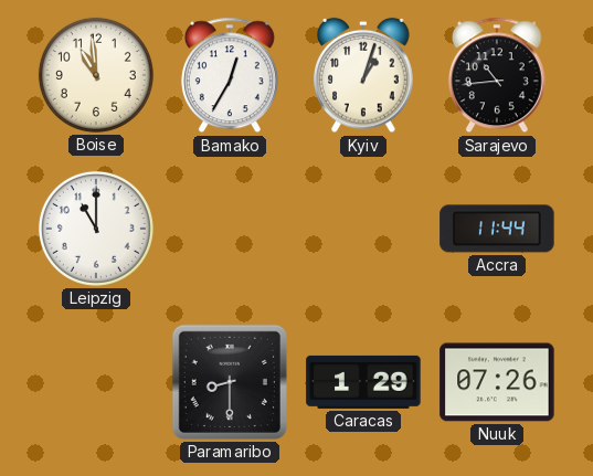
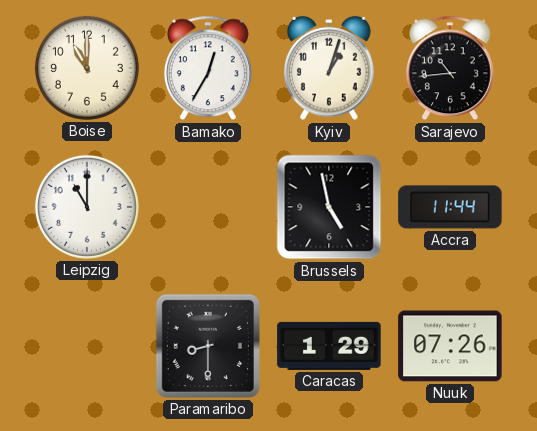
Boise: 10:59 -> 11:00 (87, 68)
Brussels: none -> 4:58 (329, 207)
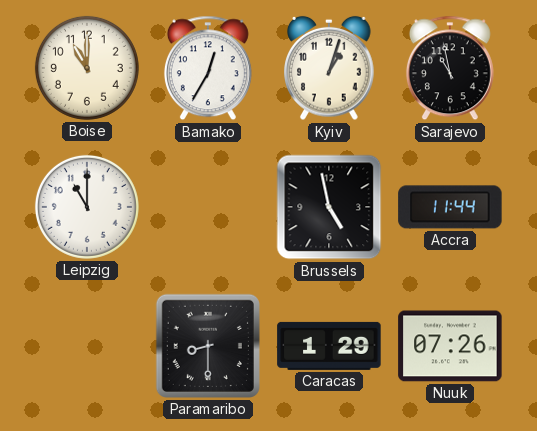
Sarajevo: 10:44 -> 10:58 (450, 68)
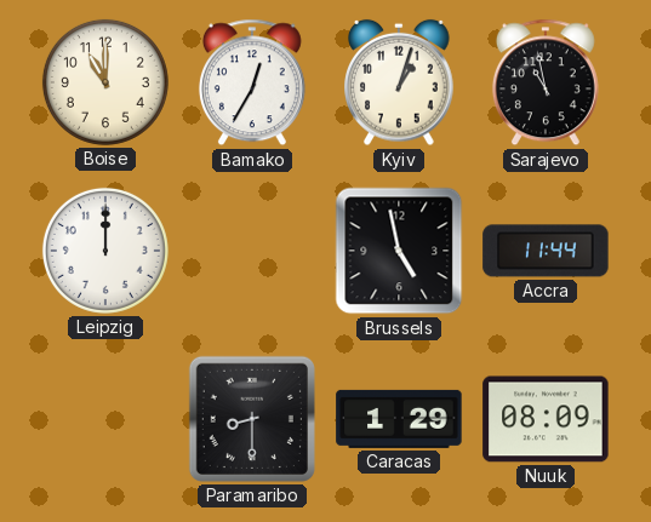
Leipzig: 11:00 -> 12:00 (105, 251)
Nuuk: 07:26 -> 08:09 (546, 419)
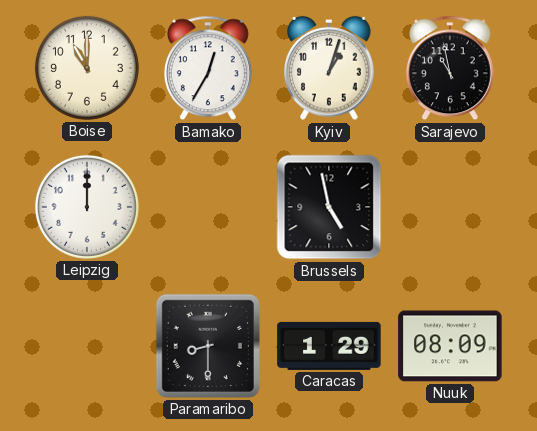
Accra: 11:44 -> none (546, 251)
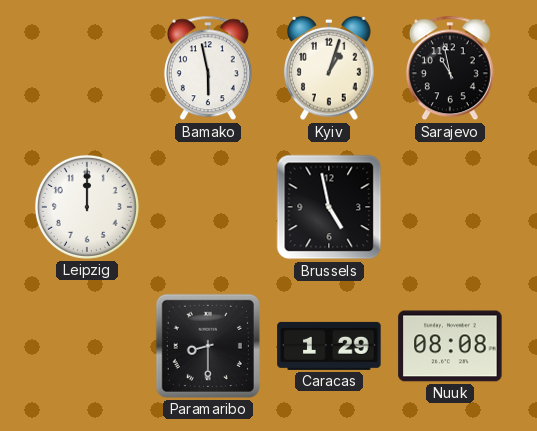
Boise: 11:00 -> none (87, 68)
Bamako: 12:35 -> 5:58 (208, 68)
Nuuk: 08:09 -> 08:08 (450, 346)
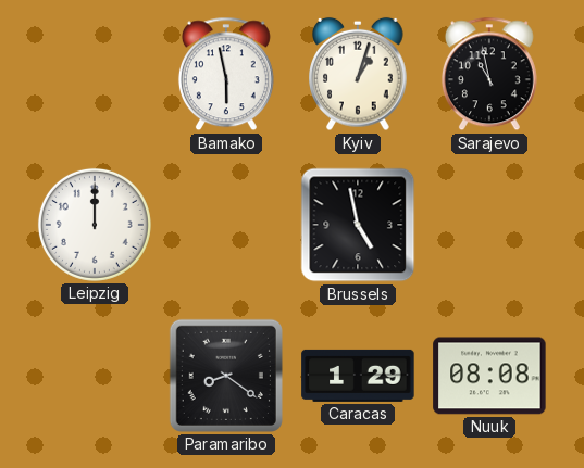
Paramaribo: 8:30 -> 8:21 (226, 376)
